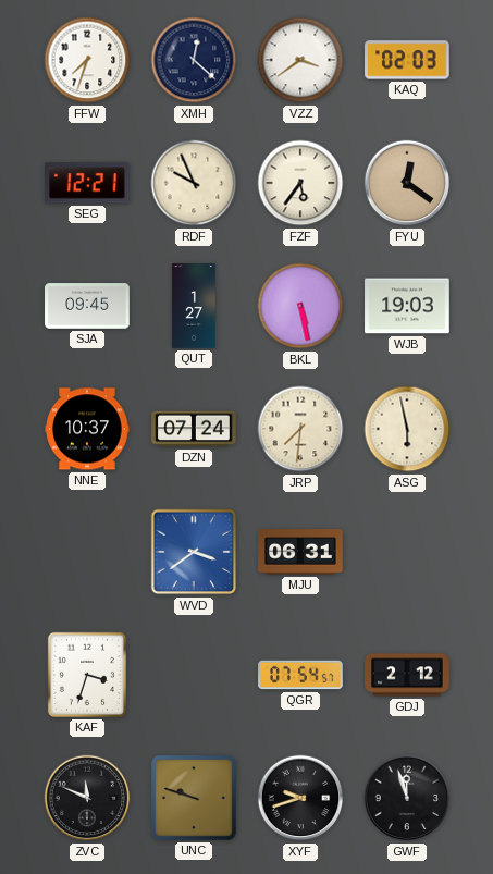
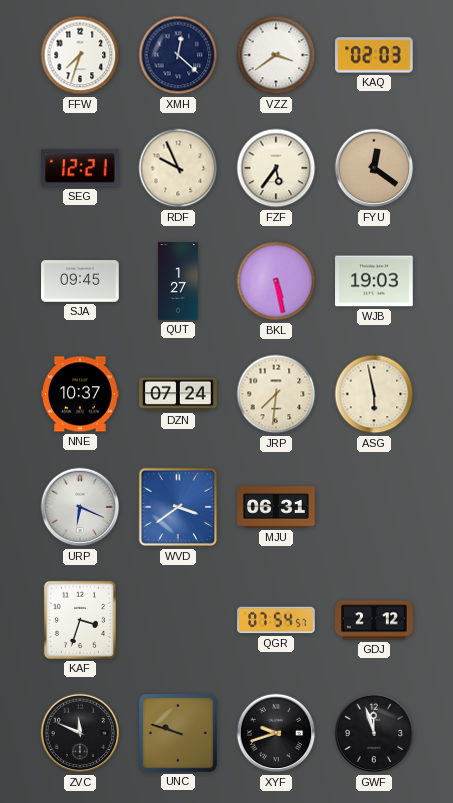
URP: none -> 6:19 (80, 507)
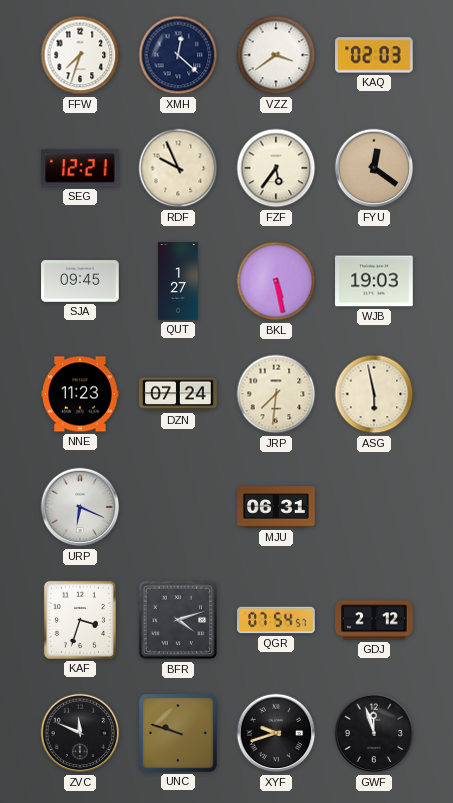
NNE: 10:37 -> 11:23 (80, 394)
WVD: 3:39 -> none (178, 507)
BFR: none -> 4:12 (178, 620)
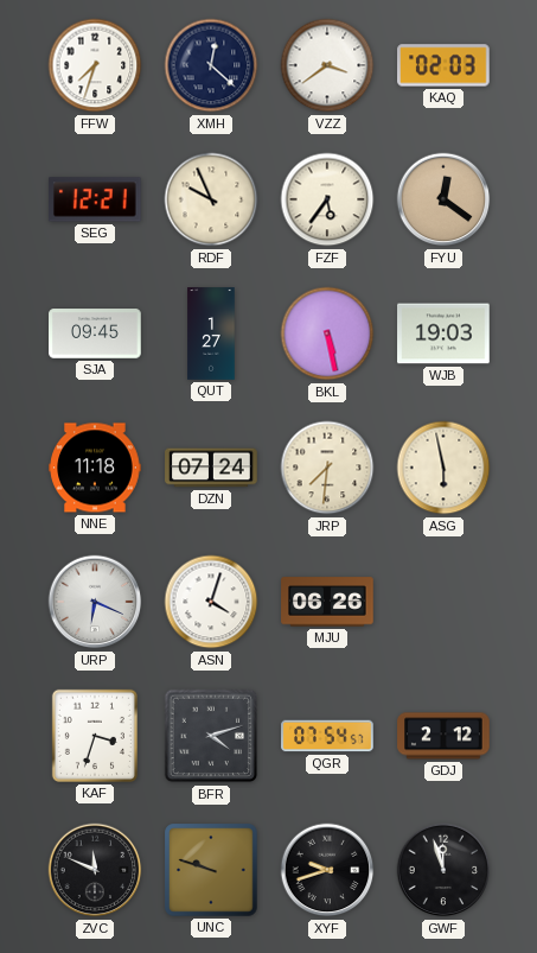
NNE: 11:23 -> 11:18 (95, 468)
ASN: none -> 4:03 (211, 602)
MJU: 06:31 -> 06:26 (327, 602)
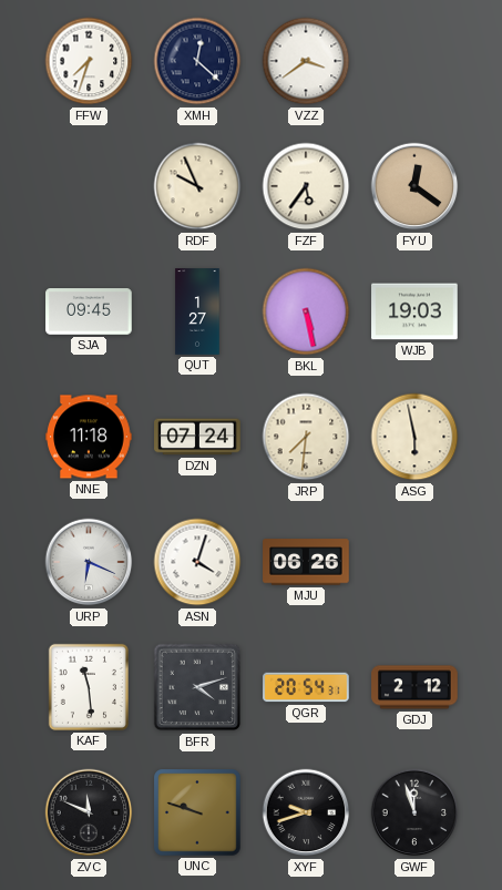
KAQ: 02:03 -> none (443, 65)
SEG: 12:21 -> none (96, 199)
KAF: 3:33 -> 11:29 (89, 687)
QGR: 07:54 -> 20:54 (306, 687)
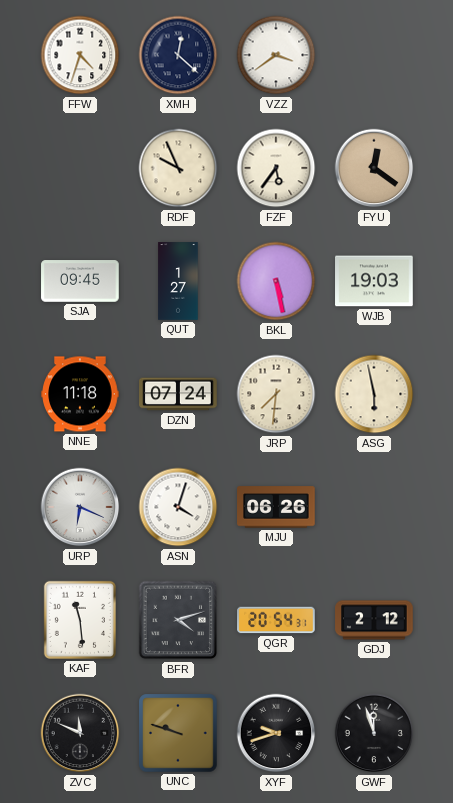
FFW: 7:33 -> 4:33 (80, 55)
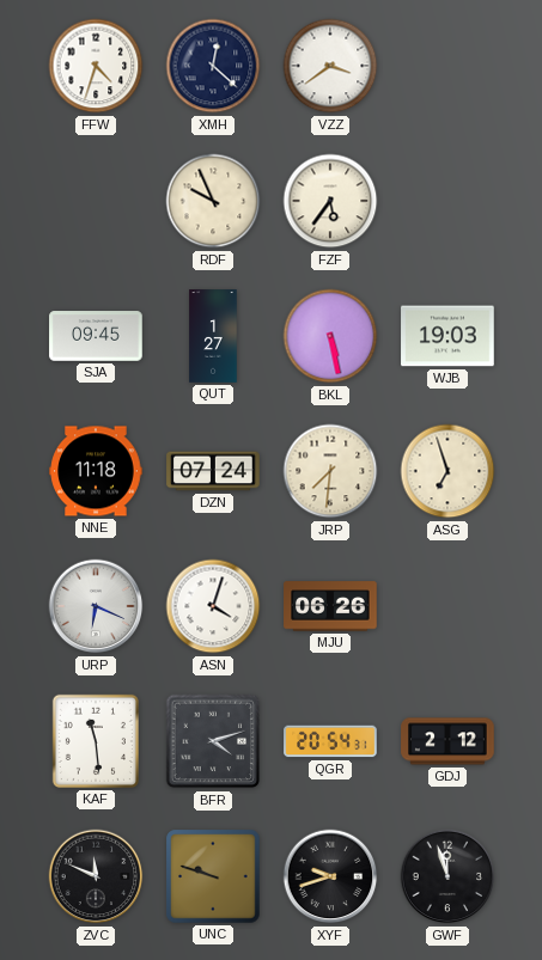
FYU: 12:21 -> none (374, 168)
ASG: 5:58 -> 6:57 (447, 471)
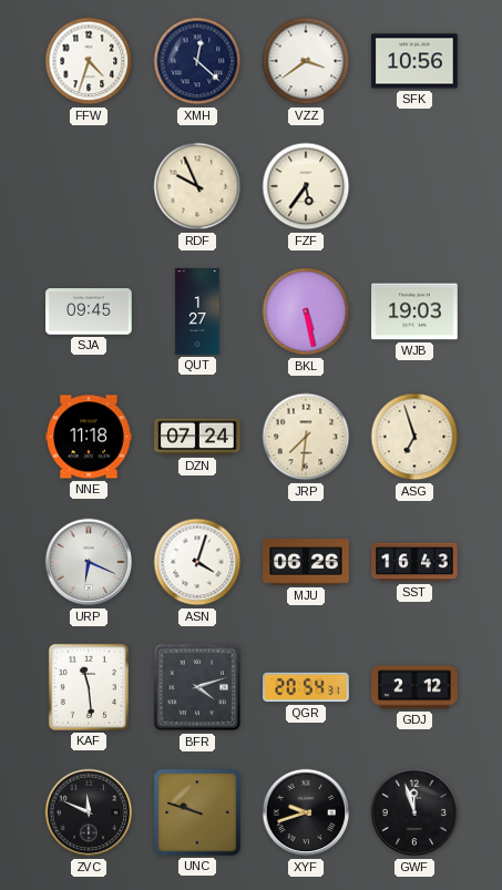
SFK: none -> 10:56 (414, 61)
SST: none -> 16:43 (414, 562)
